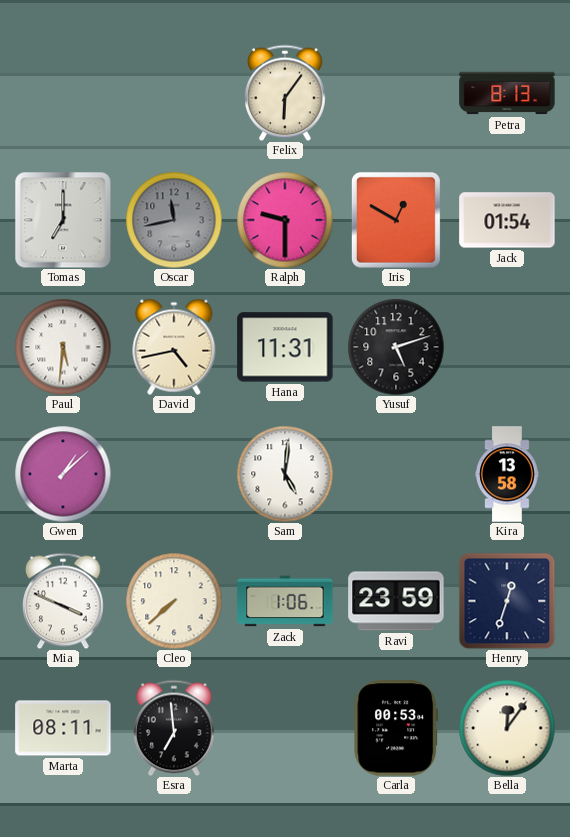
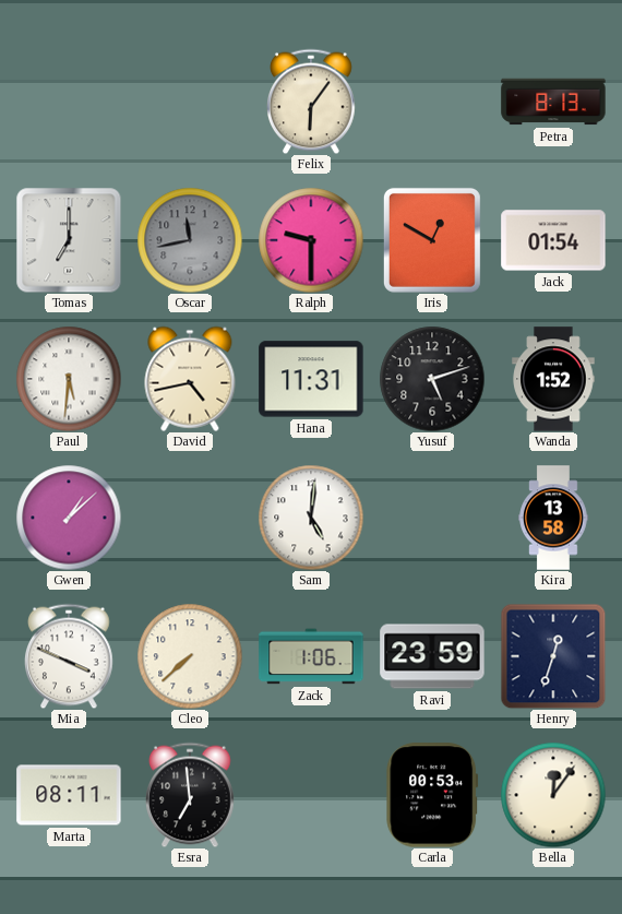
Wanda: none -> 1:52 (553, 379)
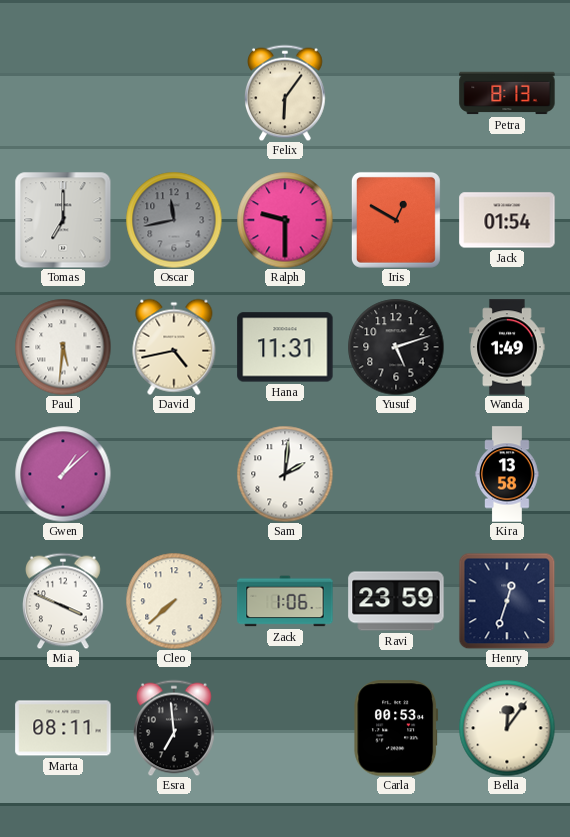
Wanda: 1:52 -> 1:49 (507, 347)
Sam: 5:01 -> 2:01 (285, 474)
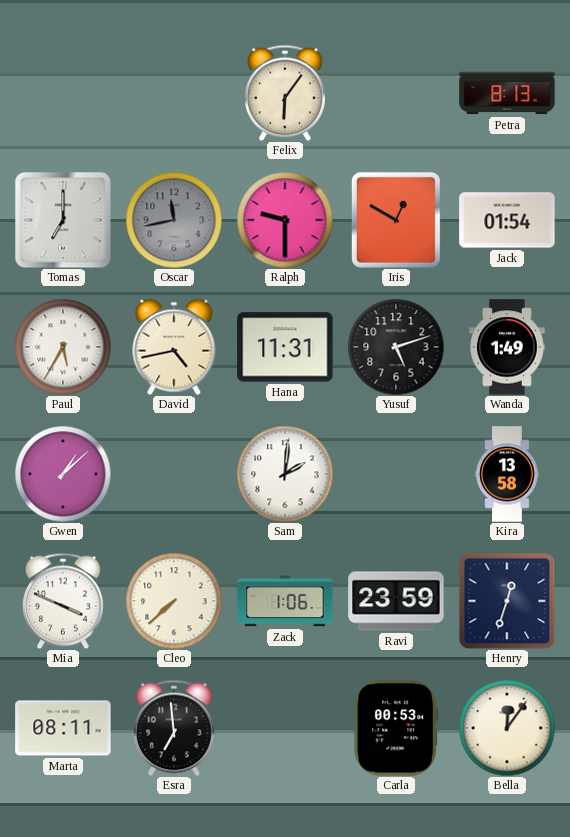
Paul: 5:31 -> 5:35 (63, 347)
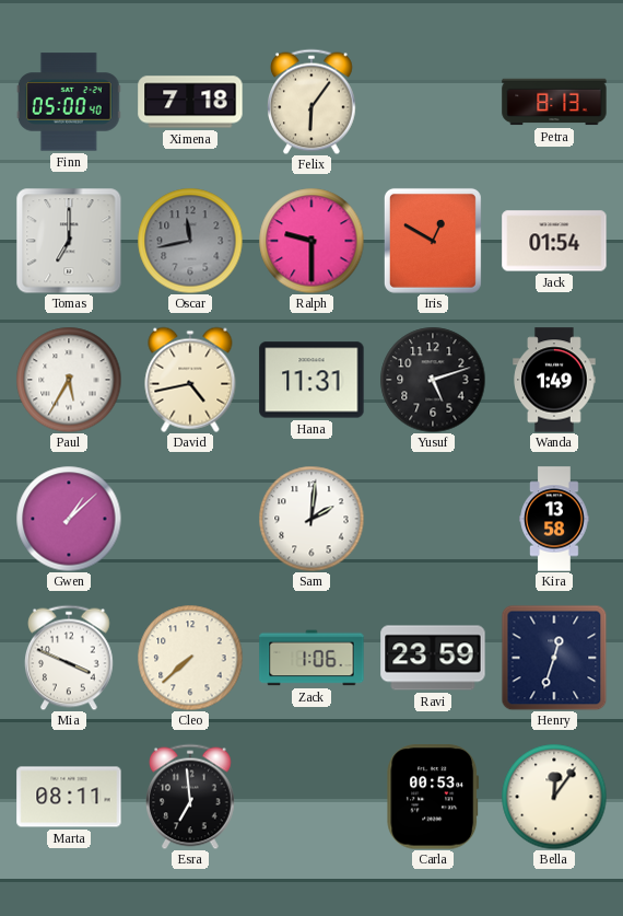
Finn: none -> 05:00 (69, 102)
Ximena: none -> 7:18 (190, 102)
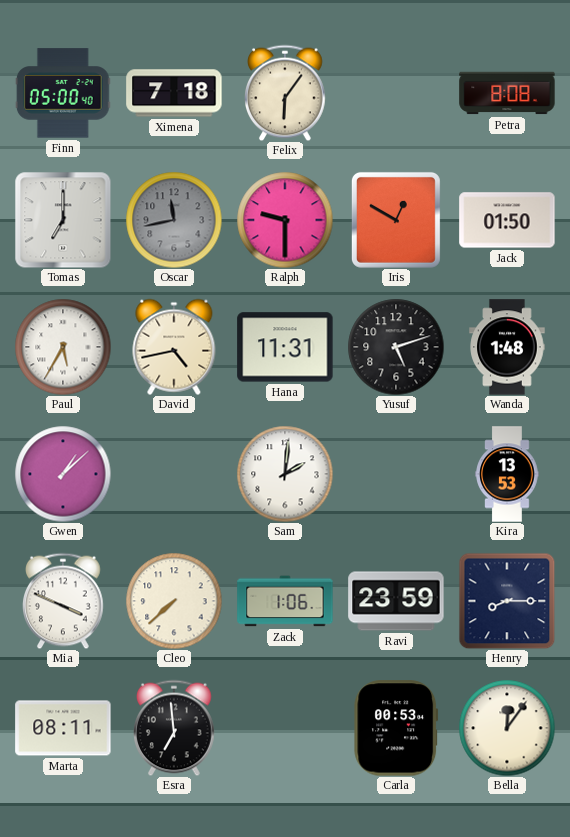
Petra: 8:13 -> 8:08 (507, 93)
Jack: 01:54 -> 01:50 (507, 220)
Wanda: 1:49 -> 1:48 (507, 347)
Kira: 13:58 -> 13:53 (507, 474)
Henry: 12:33 -> 8:15 (507, 601)
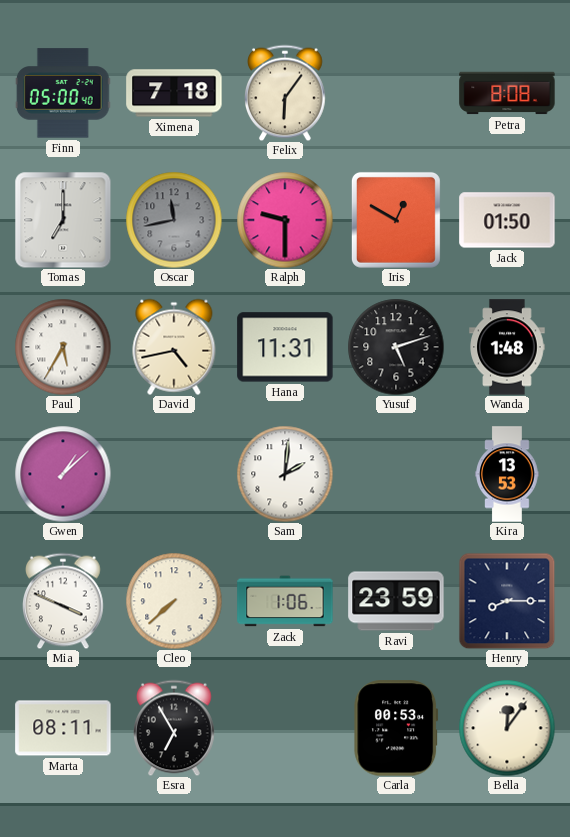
Esra: 6:59 -> 6:55 (175, 728)
